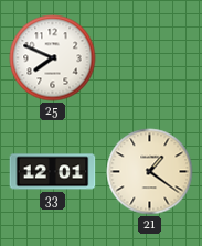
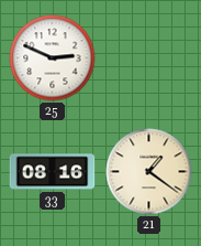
25: 7:49 -> 2:49 (53, 58)
33: 12:01 -> 08:16 (53, 172)
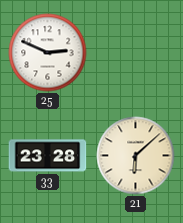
33: 08:16 -> 23:28 (48, 156)
21: 1:21 -> 6:08 (136, 156)
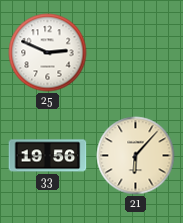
33: 23:28 -> 19:56 (48, 156)
21: 6:08 -> 6:07 (136, 156)
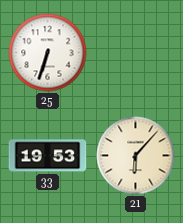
25: 2:49 -> 6:33 (48, 53)
33: 19:56 -> 19:53 (48, 156)
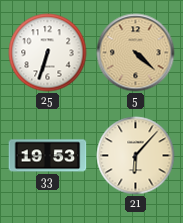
5: none -> 4:22 (136, 53)
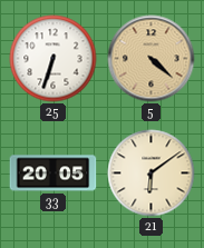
33: 19:53 -> 20:05 (54, 173)
21: 6:07 -> 6:09 (152, 173)
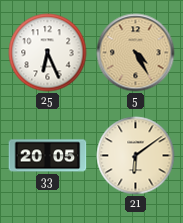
25: 6:33 -> 6:26 (48, 53)
5: 4:22 -> 4:25 (136, 53)
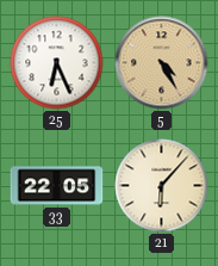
33: 20:05 -> 22:05 (57, 186)
21: 6:09 -> 6:07 (162, 186)
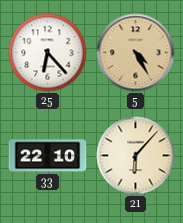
25: 6:26 -> 6:23 (48, 53)
33: 22:05 -> 22:10 (48, 156)
